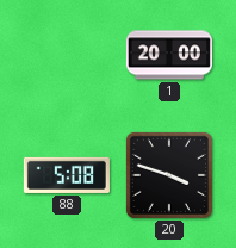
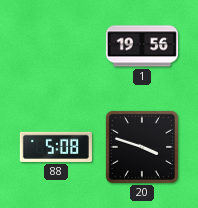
1: 20:00 -> 19:56 (142, 46)
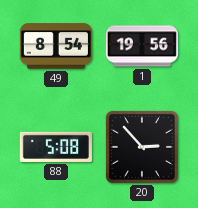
49: none -> 8:54 (56, 46)
20: 3:48 -> 2:53 (142, 147)
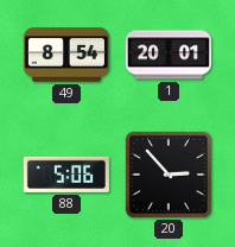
1: 19:56 -> 20:01 (169, 55)
88: 5:08 -> 5:06 (66, 175)
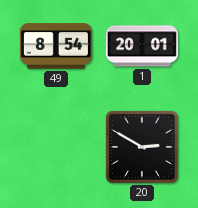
88: 5:06 -> none (66, 175)
20: 2:53 -> 2:50 (142, 147)
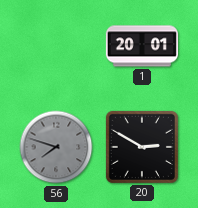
49: 8:54 -> none (56, 46)
56: none -> 7:48 (56, 147)
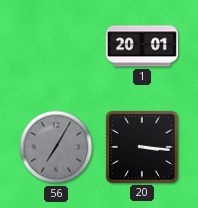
56: 7:48 -> 7:05 (56, 147)
20: 2:50 -> 3:16 (142, 147)
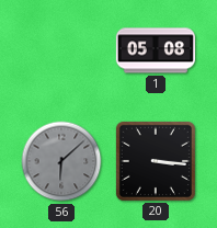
1: 20:01 -> 05:08 (156, 50)
56: 7:05 -> 6:08 (61, 161)
